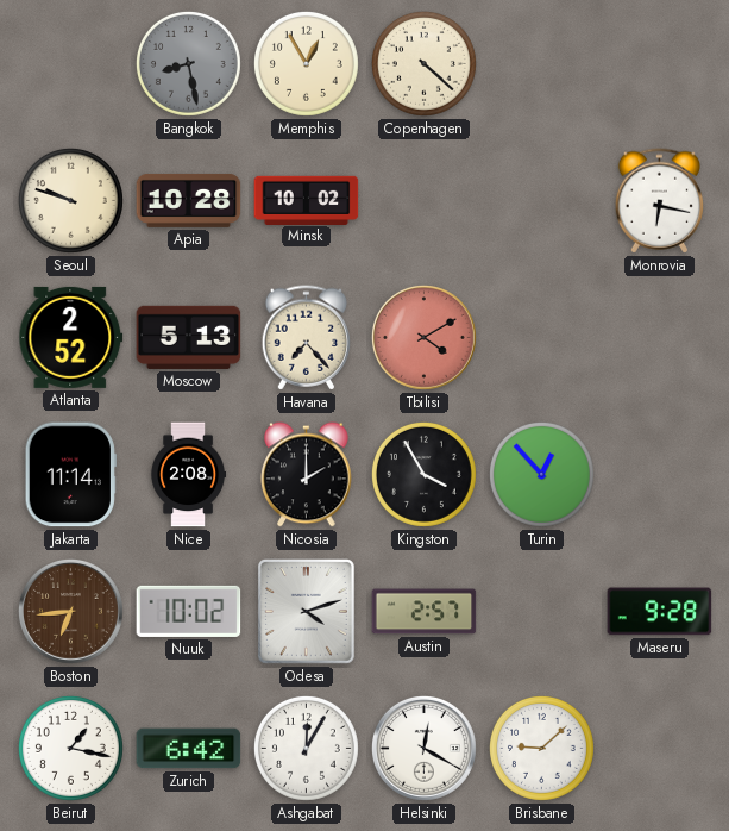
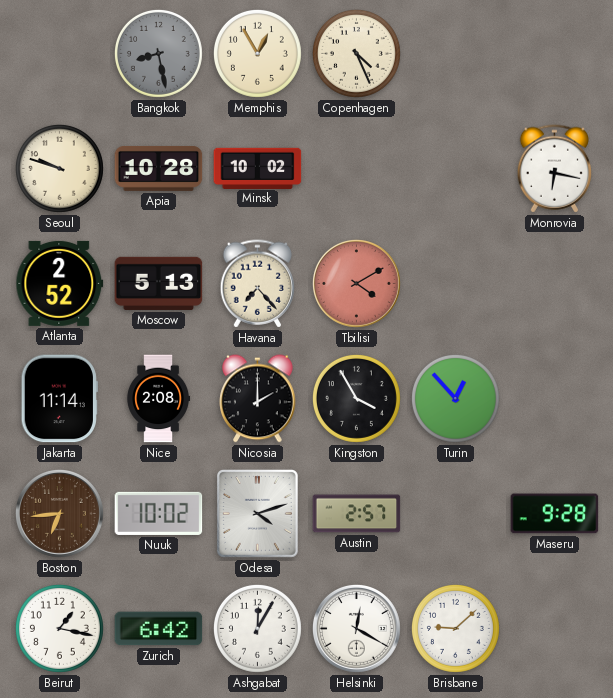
Copenhagen: 4:22 -> 4:26 (356, 53)
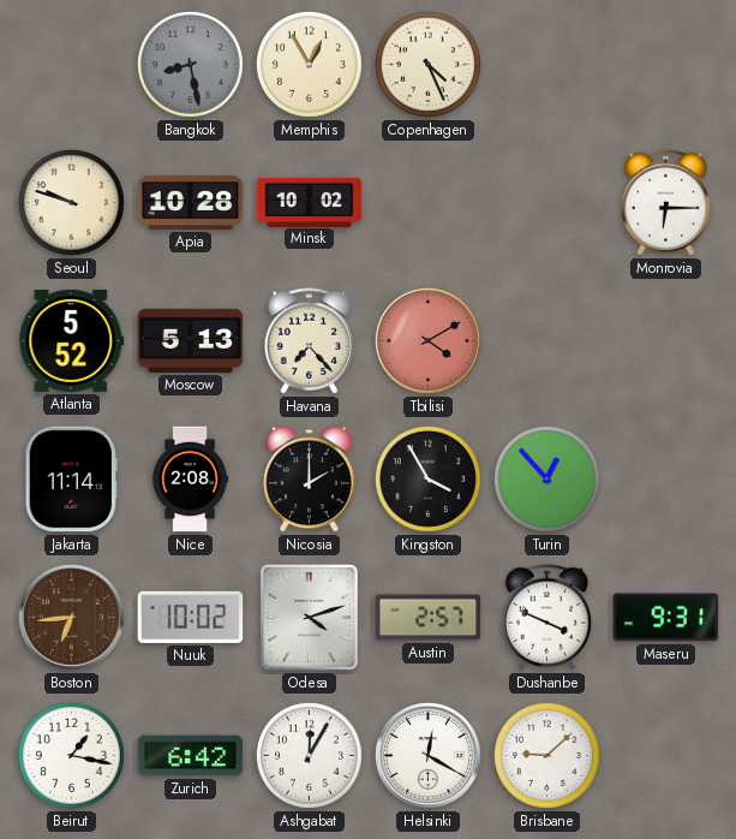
Monrovia: 6:17 -> 6:15 (666, 203)
Atlanta: 2:52 -> 5:52 (72, 340)
Dushanbe: none -> 3:49 (547, 618)
Maseru: 9:28 -> 9:31 (666, 618)
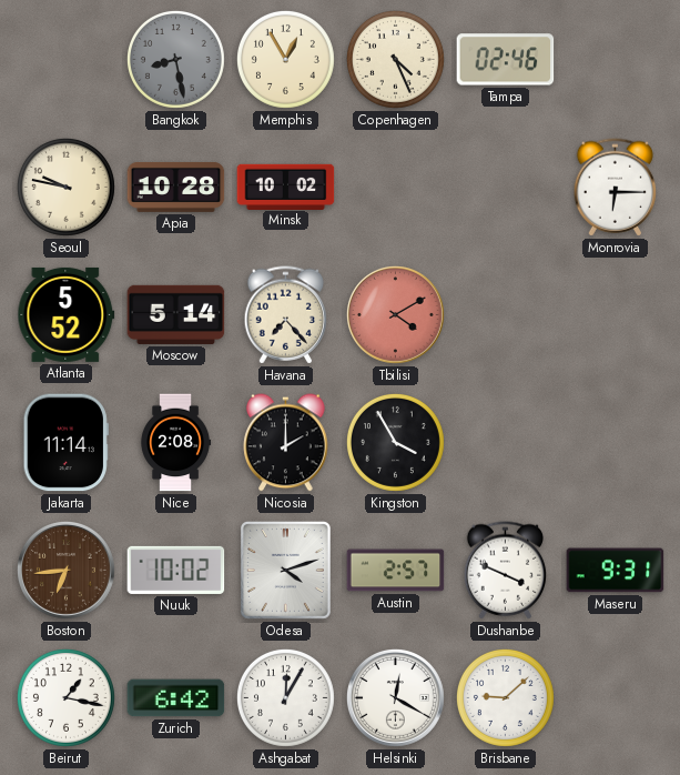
Tampa: none -> 02:46 (506, 60)
Seoul: 9:48 -> 9:47 (65, 187)
Moscow: 5:13 -> 5:14 (176, 314)
Turin: 12:53 -> none (546, 478)
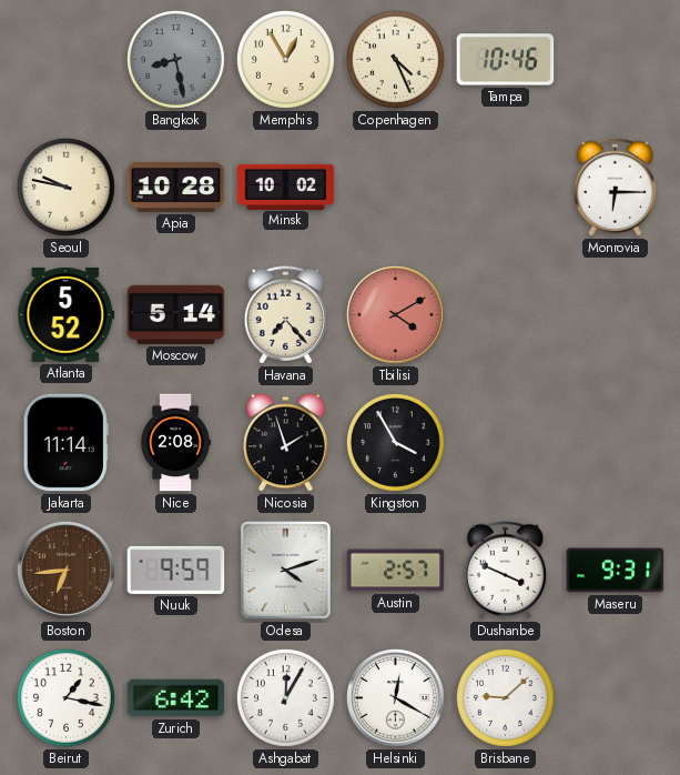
Tampa: 02:46 -> 10:46 (506, 60)
Nicosia: 2:00 -> 1:57 (286, 443)
Nuuk: 10:02 -> 9:59 (176, 570)
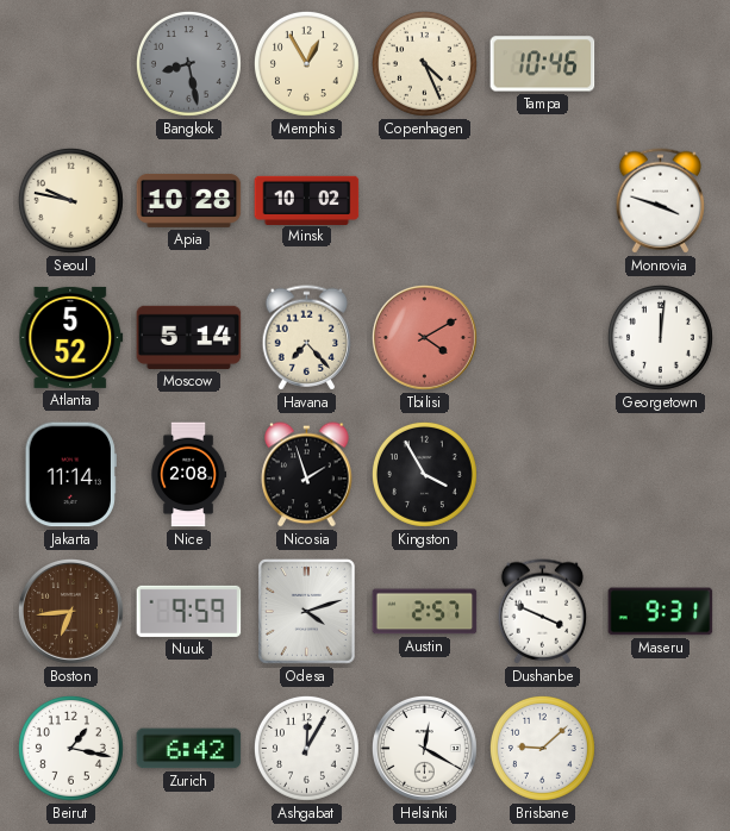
Monrovia: 6:15 -> 3:48 (661, 201)
Georgetown: none -> 12:01 (660, 337)
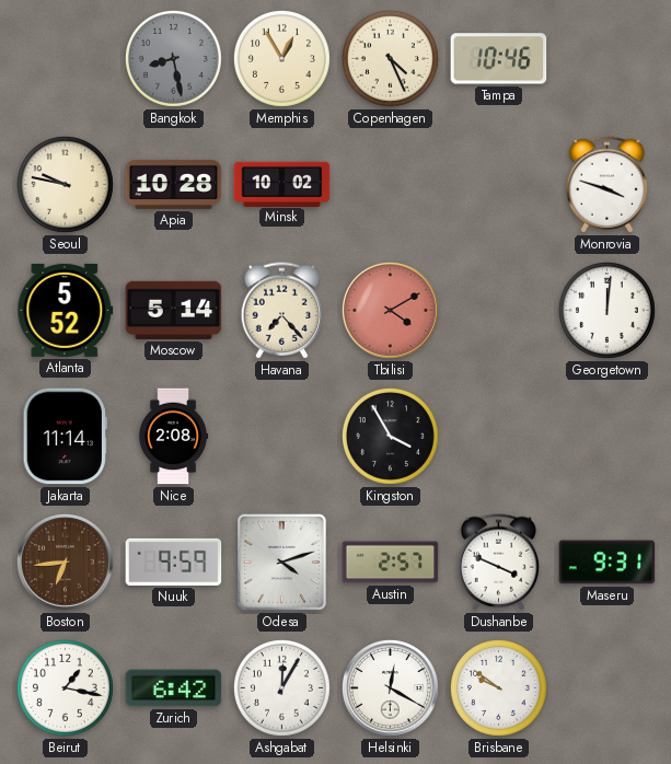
Nicosia: 1:57 -> none (307, 475)
Brisbane: 9:08 -> 9:51 (498, 687)
